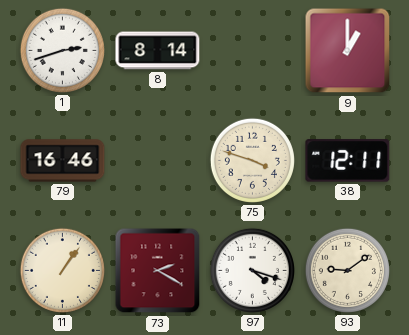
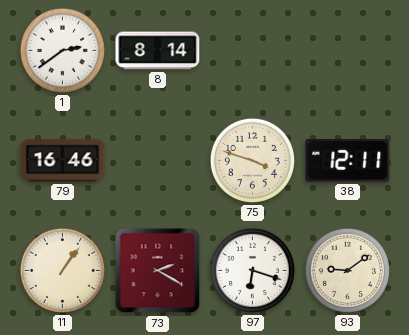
1: 2:42 -> 2:39 (62, 50)
9: 1:00 -> none (348, 51)
97: 4:18 -> 6:18 (252, 270)
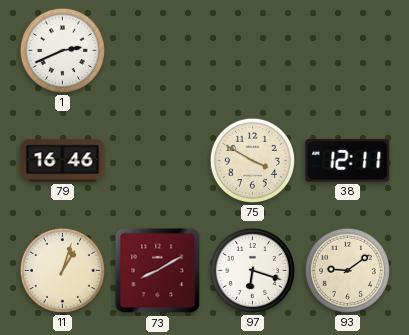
1: 2:39 -> 2:41 (62, 50)
8: 8:14 -> none (158, 51)
75: 3:48 -> 3:50 (252, 160)
11: 1:06 -> 1:03 (62, 270)
73: 2:20 -> 8:10 (158, 271)
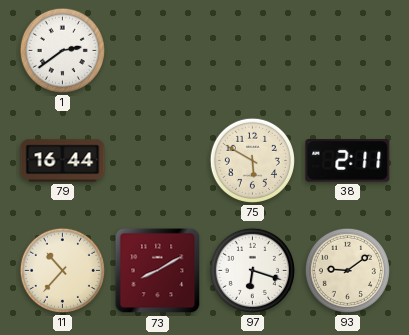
1: 2:41 -> 2:39 (62, 50)
79: 16:46 -> 16:44 (63, 161)
75: 3:50 -> 5:50 (252, 160)
38: 12:11 -> 2:11 (348, 161)
11: 1:03 -> 10:37 (62, 270)
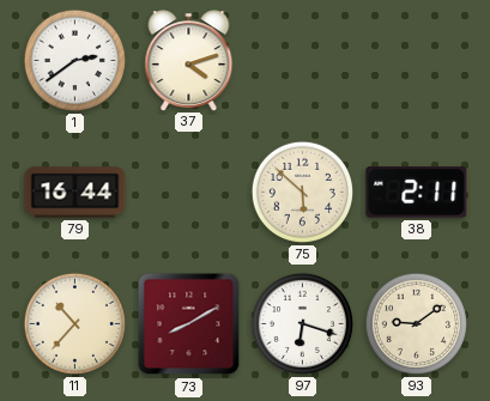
37: none -> 4:12 (189, 60)
75: 5:50 -> 5:52 (302, 192)
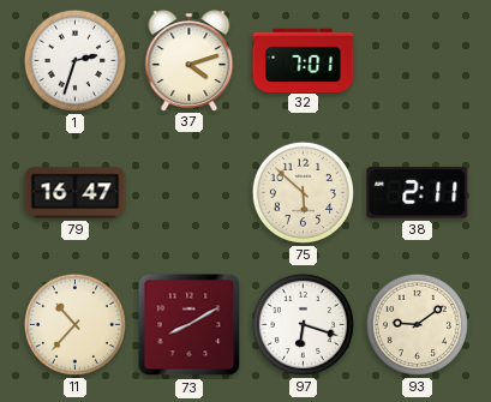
1: 2:39 -> 2:33 (74, 60)
32: none -> 7:01 (304, 60)
79: 16:44 -> 16:47 (76, 193)
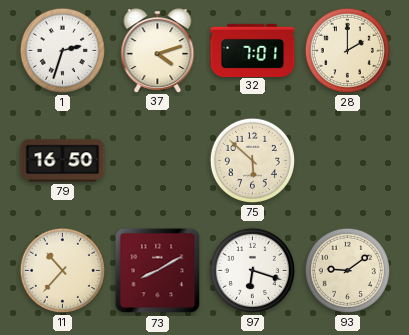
28: none -> 2:00 (347, 50)
79: 16:47 -> 16:50 (63, 161)
38: 2:11 -> none (418, 193)
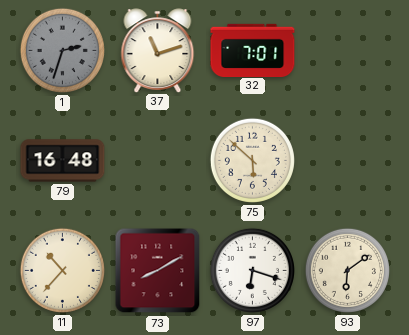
1 dial: white -> grey (62, 50)
37: 4:12 -> 11:12 (158, 50)
28: 2:00 -> none (347, 50)
79: 16:50 -> 16:48 (63, 161)
93: 9:09 -> 6:09 (347, 270)
